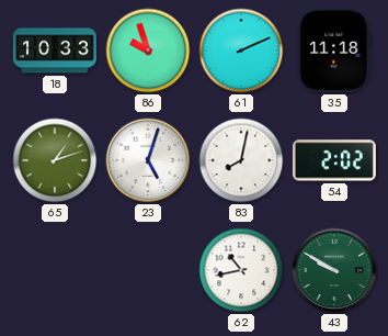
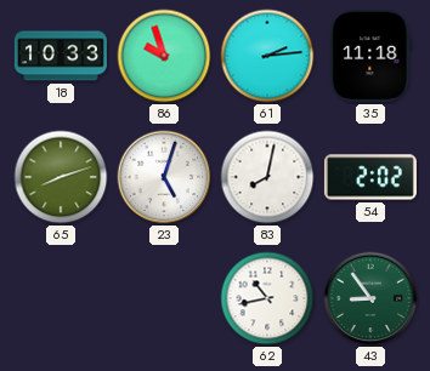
61: 2:11 -> 2:14 (267, 56)
65: 1:12 -> 8:12 (61, 177)
43: 9:50 -> 8:54 (370, 298)
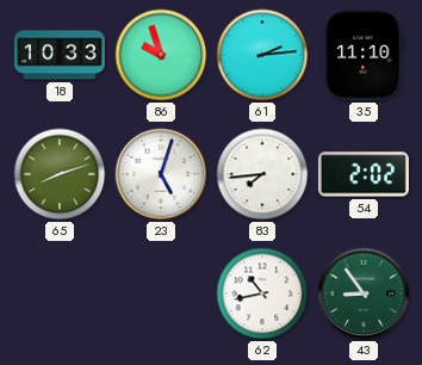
35: 11:18 -> 11:10 (364, 55)
83: 8:02 -> 7:44 (262, 174)
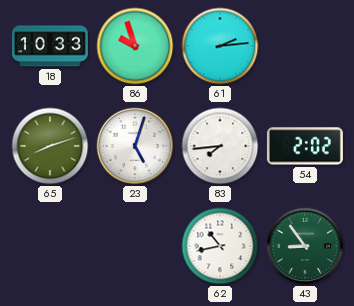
35: 11:10 -> none (364, 55)
